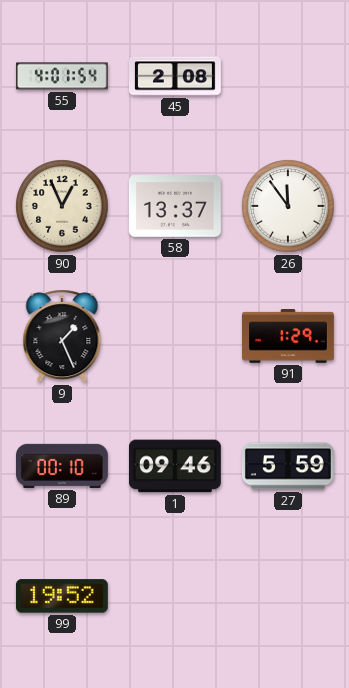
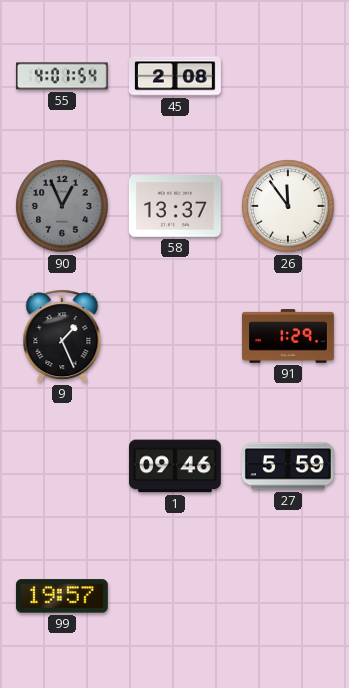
90 dial: cream -> grey (62, 206)
89: 00:10 -> none (63, 466)
99: 19:52 -> 19:57 (62, 596)
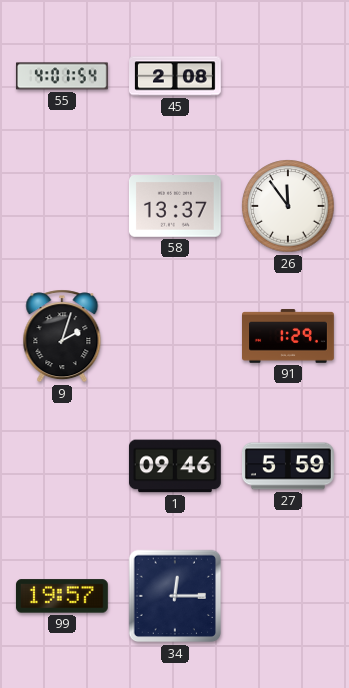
90: 12:56 -> none (62, 206)
9: 1:26 -> 2:03 (62, 336)
34: none -> 12:15 (175, 596)
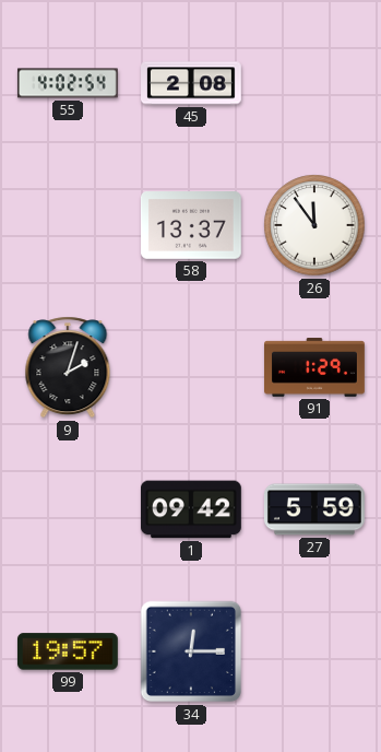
55: 4:01 -> 4:02 (68, 83)
1: 09:46 -> 09:42 (191, 509)
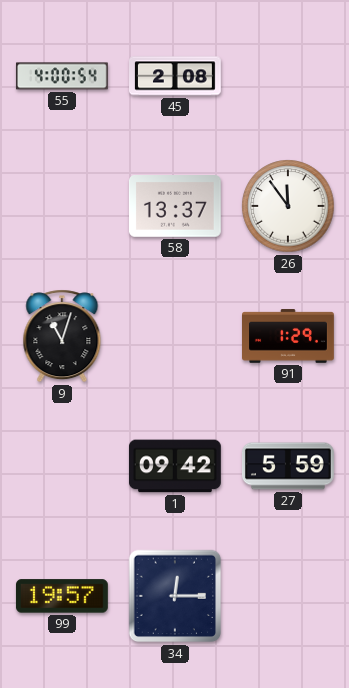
55: 4:02 -> 4:00 (62, 76)
9: 2:03 -> 11:03 (62, 336)
